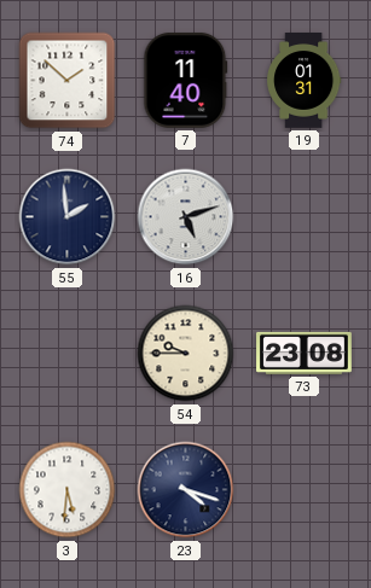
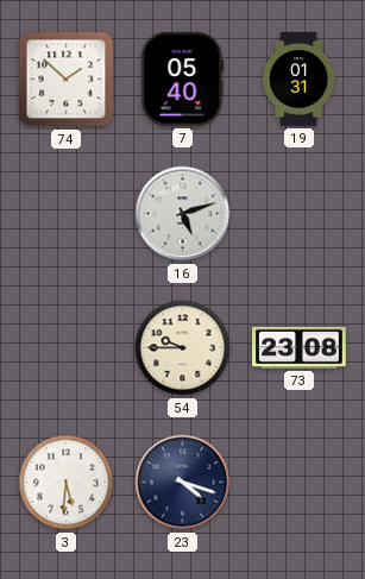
7: 11:40 -> 05:40 (183, 78)
55: 1:59 -> none (68, 217)
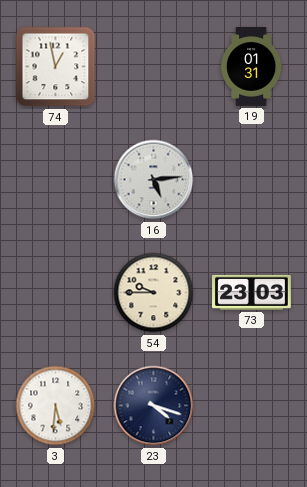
74: 1:52 -> 12:58 (56, 67)
7: 05:40 -> none (183, 78)
16: 5:12 -> 5:14 (154, 180)
73: 23:08 -> 23:03 (252, 292)
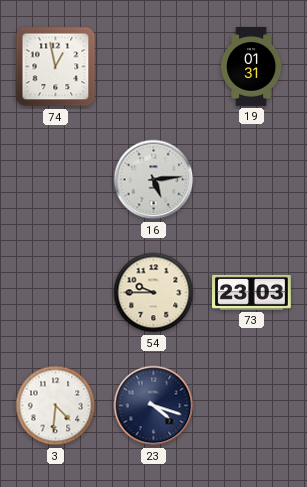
3: 5:31 -> 4:31 (56, 406)
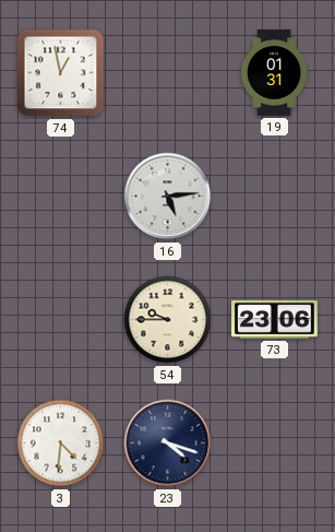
73: 23:03 -> 23:06 (275, 319)
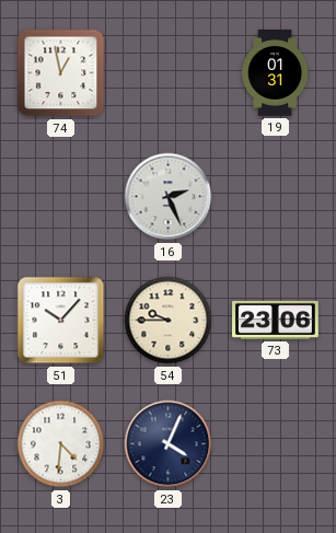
16: 5:14 -> 2:26 (169, 197)
51: none -> 10:07 (61, 321)
23: 4:18 -> 4:04 (169, 444)
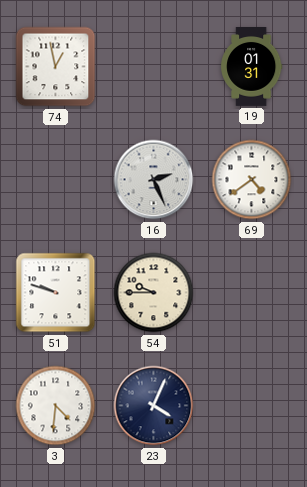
69: none -> 4:39 (252, 180)
51: 10:07 -> 9:48 (56, 293)
73: 23:06 -> none (276, 320)
